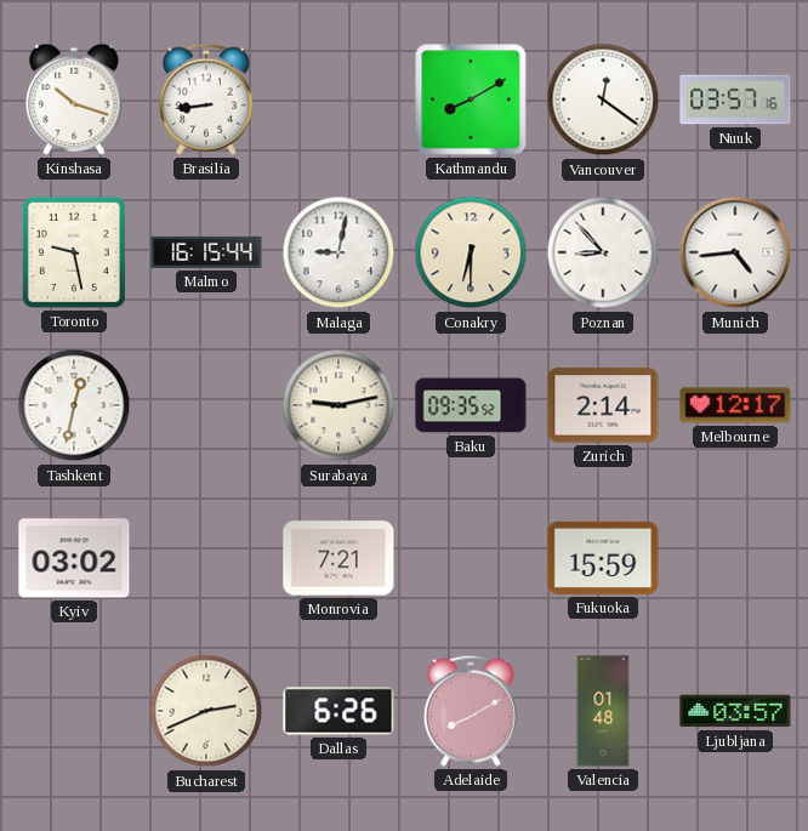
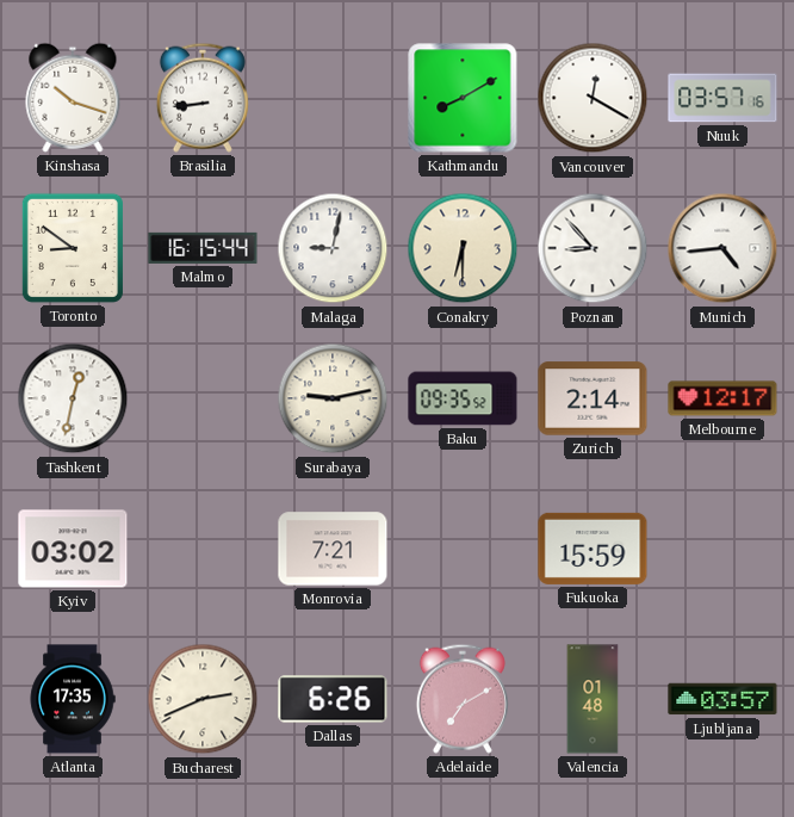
Vancouver: 12:21 -> 12:20 (593, 98)
Toronto: 9:28 -> 8:51 (73, 248)
Atlanta: none -> 17:35 (73, 699)
Adelaide: 8:10 -> 7:10 (463, 699)
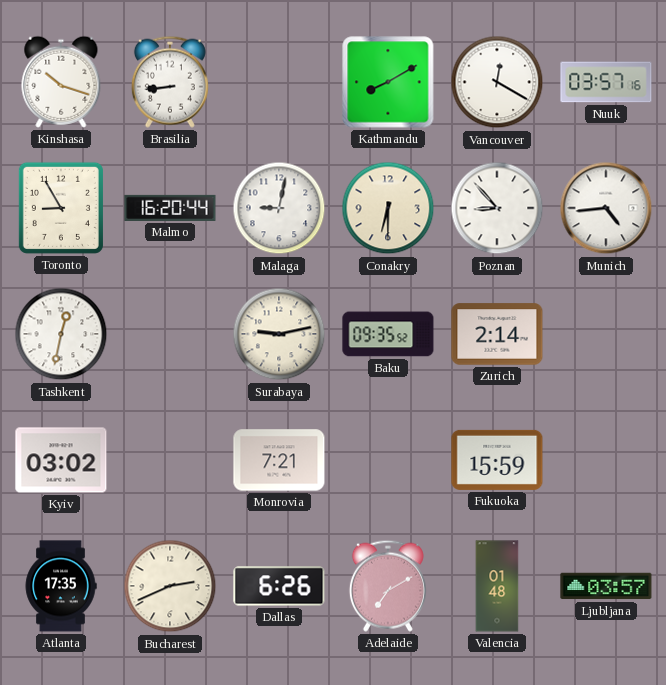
Toronto: 8:51 -> 8:55 (61, 208)
Malmo: 16:15 -> 16:20 (170, 208)
Melbourne: 12:17 -> none (722, 398)
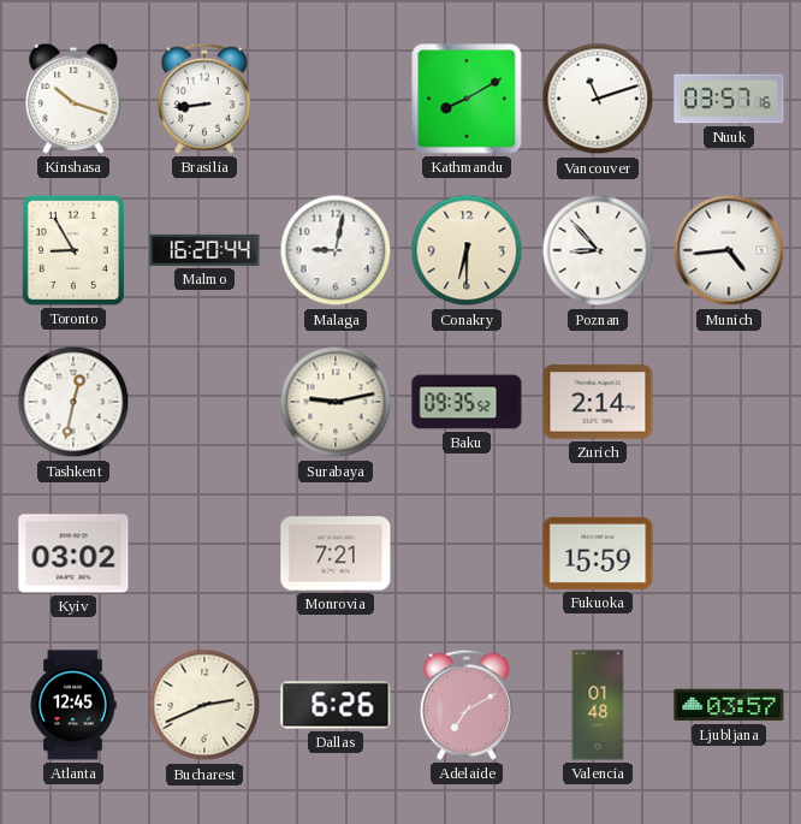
Vancouver: 12:20 -> 11:12 (598, 99)
Atlanta: 17:35 -> 12:45 (73, 705)
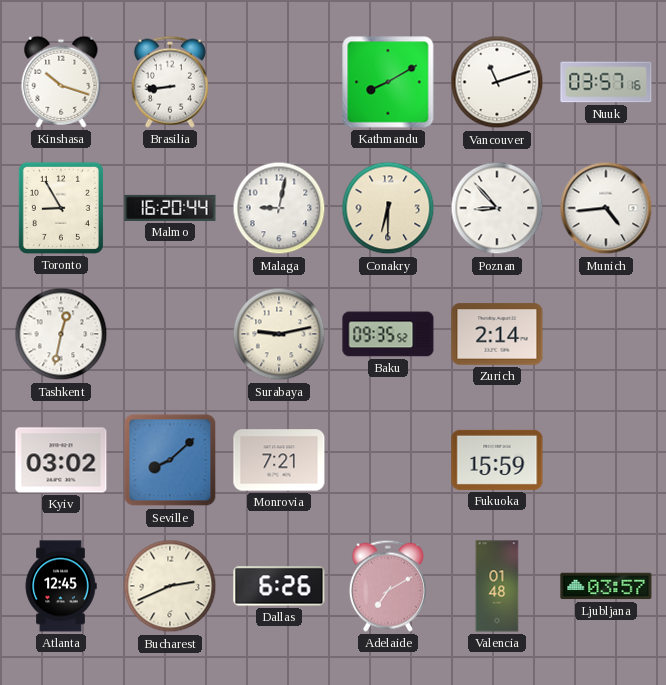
Seville: none -> 8:08 (170, 460)
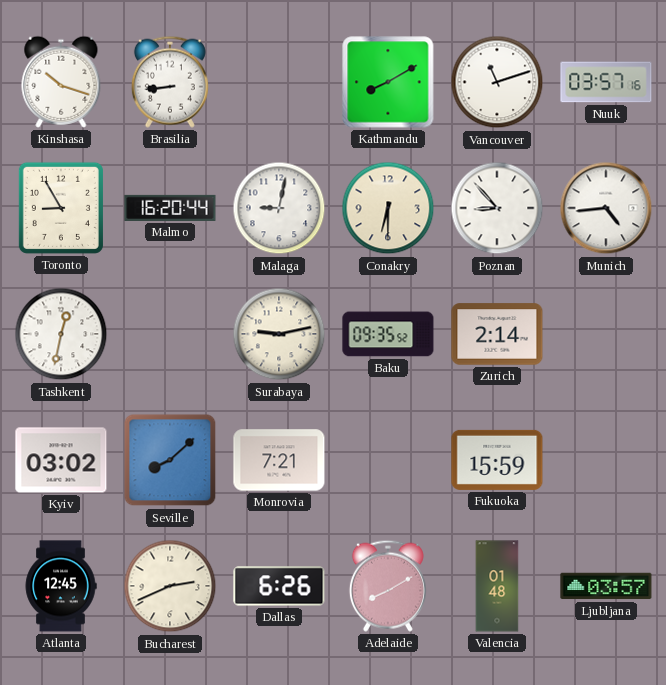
Adelaide: 7:10 -> 8:10 (388, 586)
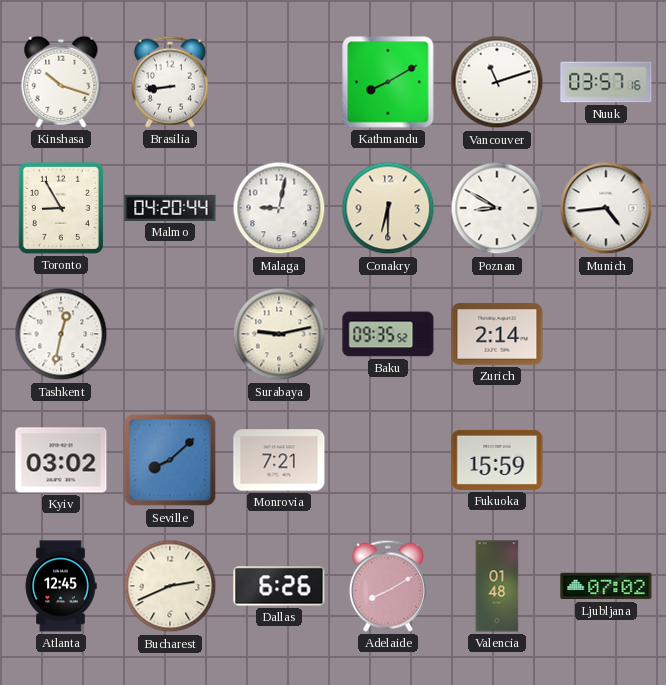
Malmo: 16:20 -> 04:20 (170, 208)
Poznan: 8:53 -> 8:50 (497, 208)
Ljubljana: 03:57 -> 07:02 (606, 586)
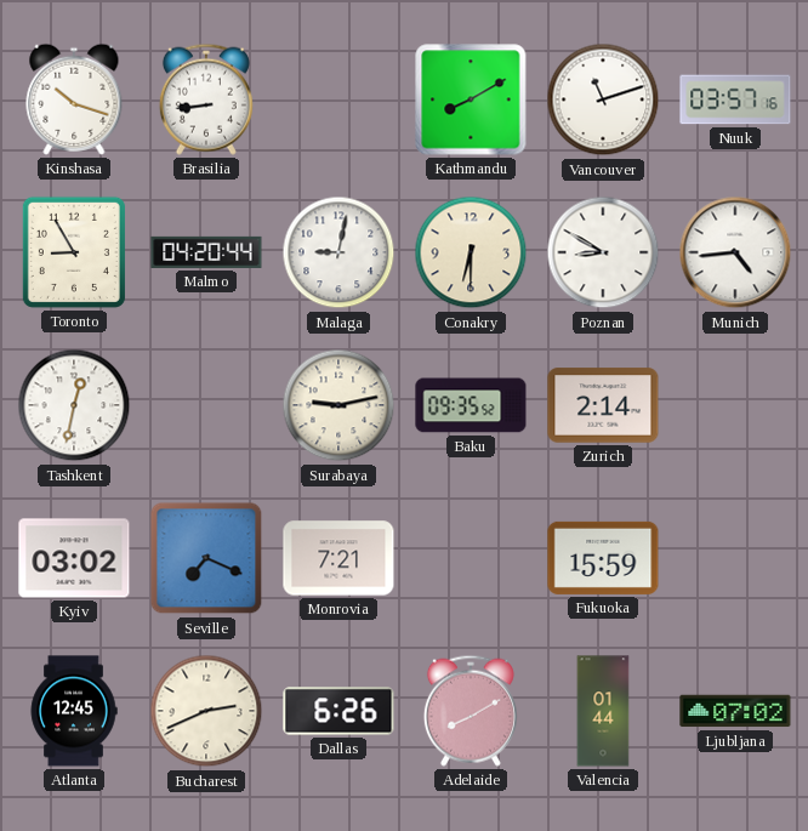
Seville: 8:08 -> 7:19 (206, 558)
Valencia: 01:48 -> 01:44 (603, 711)
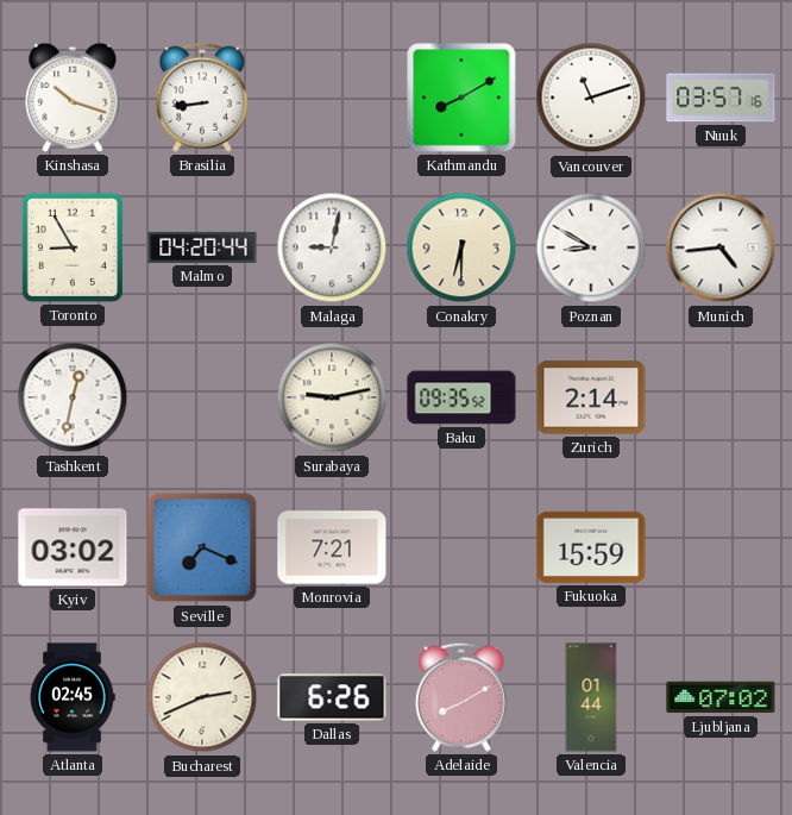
Atlanta: 12:45 -> 02:45 (73, 697)
